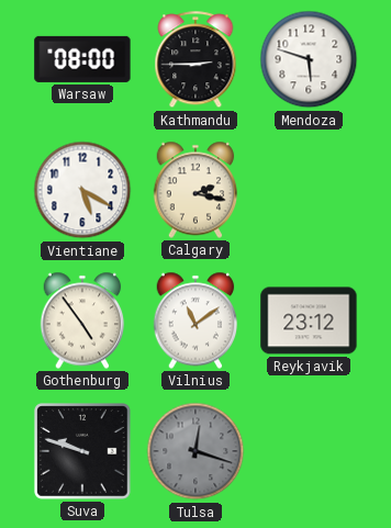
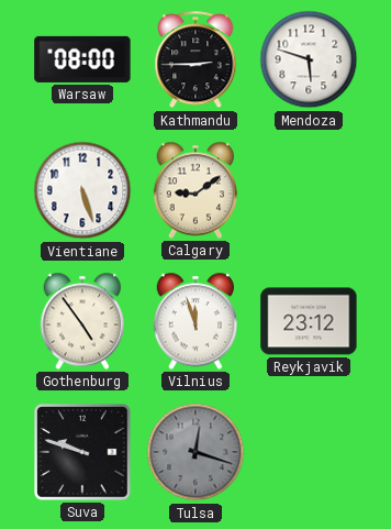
Vientiane: 5:20 -> 5:27 (82, 190)
Calgary: 2:17 -> 9:09 (195, 190)
Vilnius: 11:09 -> 11:57 (195, 321)
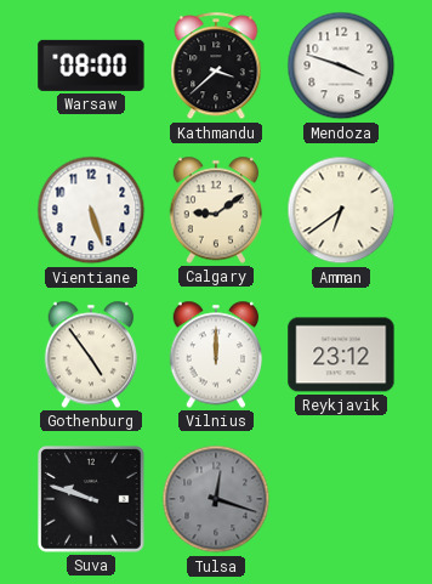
Kathmandu: 2:45 -> 3:38 (216, 67)
Mendoza: 5:48 -> 3:48 (341, 66)
Amman: none -> 6:39 (341, 210)
Vilnius: 11:57 -> 12:00 (216, 355)
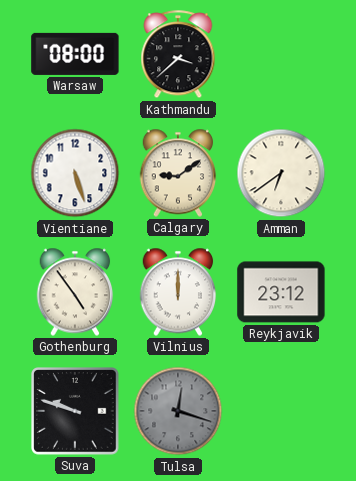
Mendoza: 3:48 -> none (341, 66)
